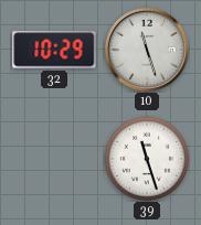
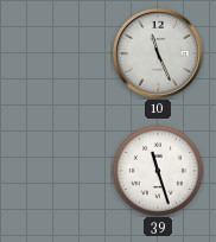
32: 10:29 -> none (54, 50)
10: 11:27 -> 11:26 (158, 53)
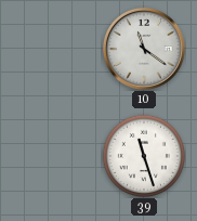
10: 11:26 -> 11:21 (144, 49)
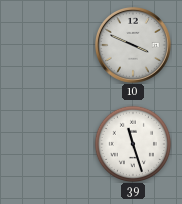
10: 11:21 -> 3:49 (133, 45)
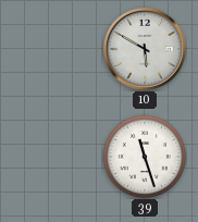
10: 3:49 -> 5:50 (145, 49)
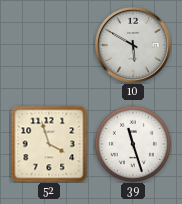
52: none -> 3:57 (49, 144)
